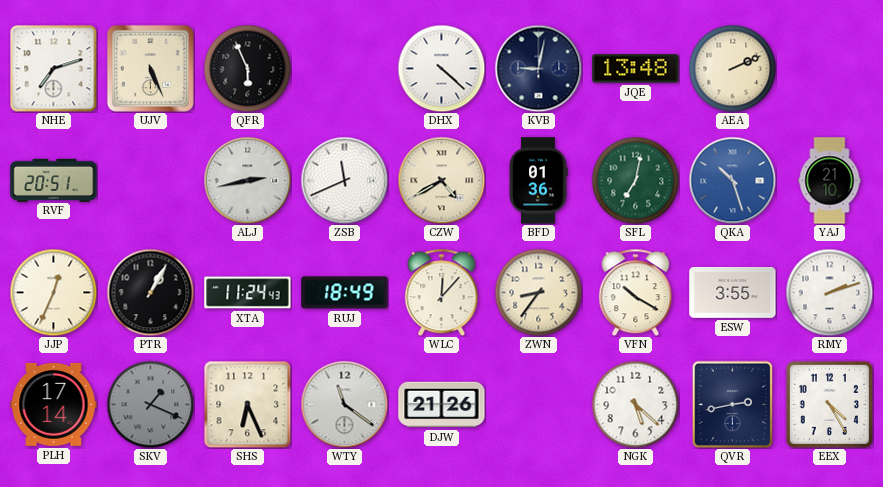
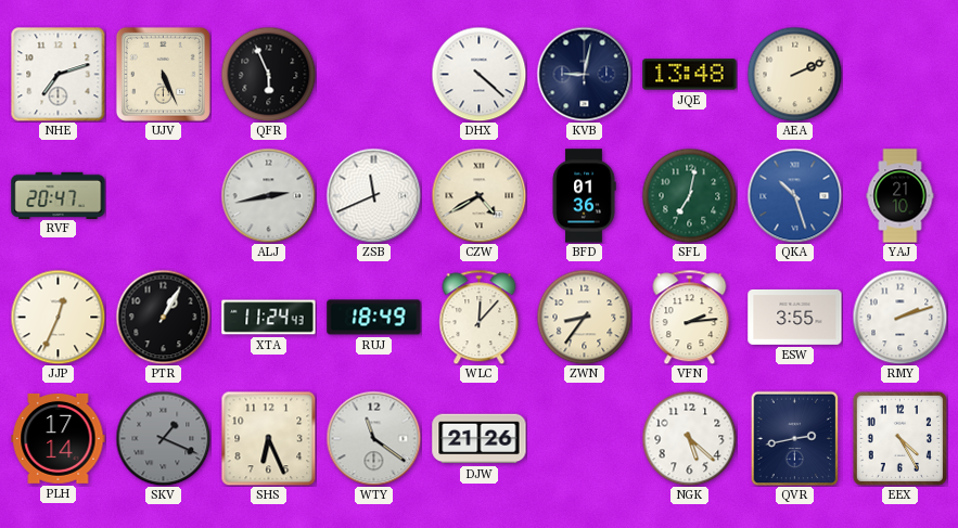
RVF: 20:51 -> 20:47 (59, 195)
VFN: 10:20 -> 2:14 (690, 317)
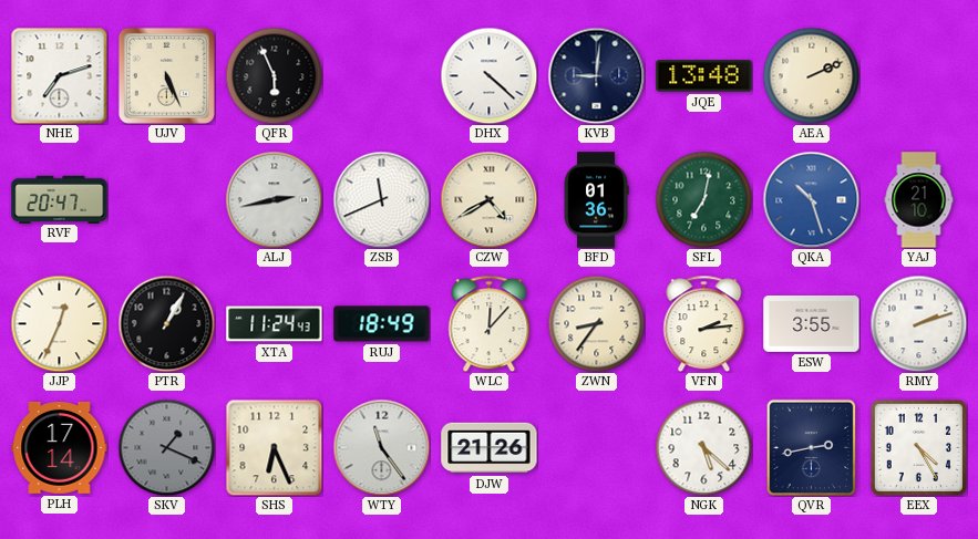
KVB: 9:02 -> 9:01 (596, 75)
WTY: 11:21 -> 11:24 (381, 447)
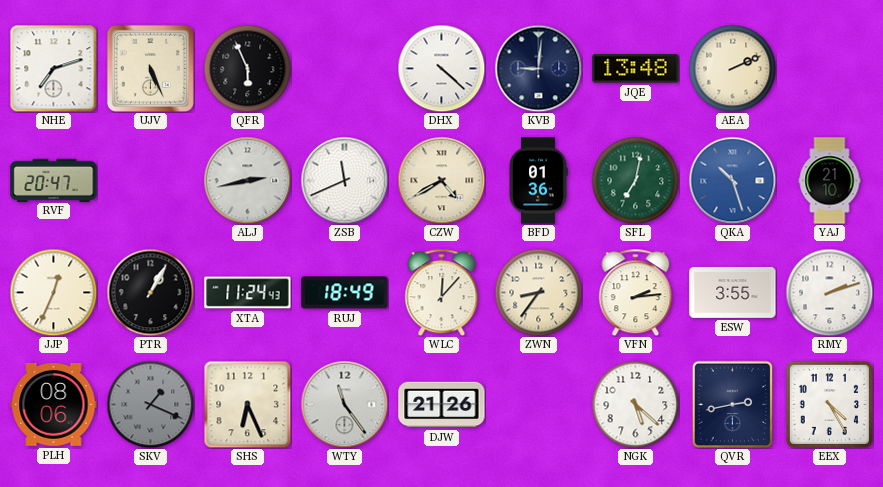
PLH: 17:14 -> 08:06 (54, 404)
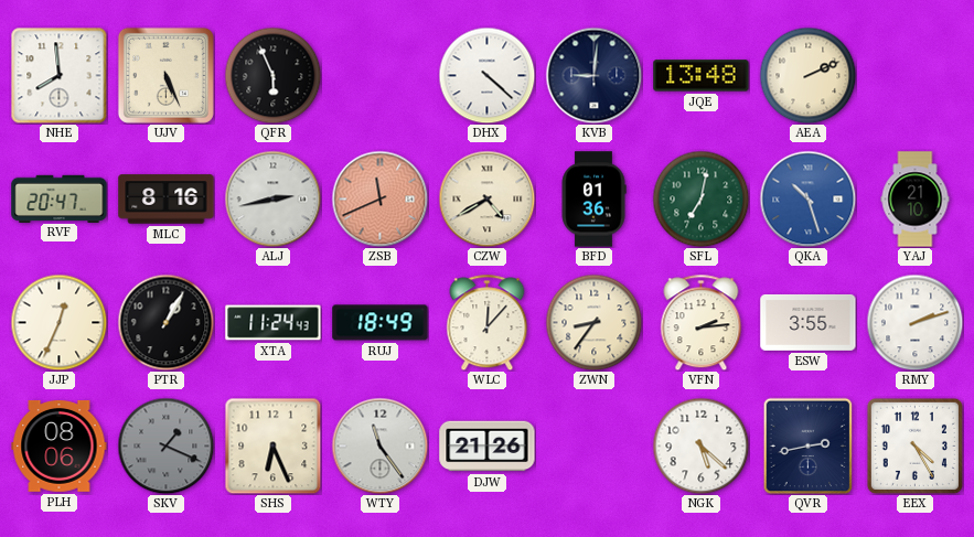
NHE: 7:12 -> 7:59 (58, 75)
MLC: none -> 8:16 (167, 200)
ZSB dial: white -> salmon (379, 198)
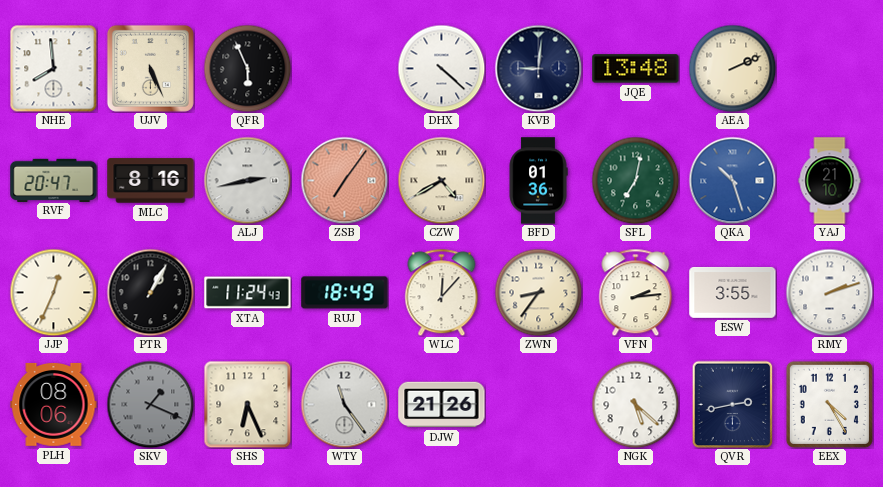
ZSB: 11:41 -> 7:06 (344, 180)
